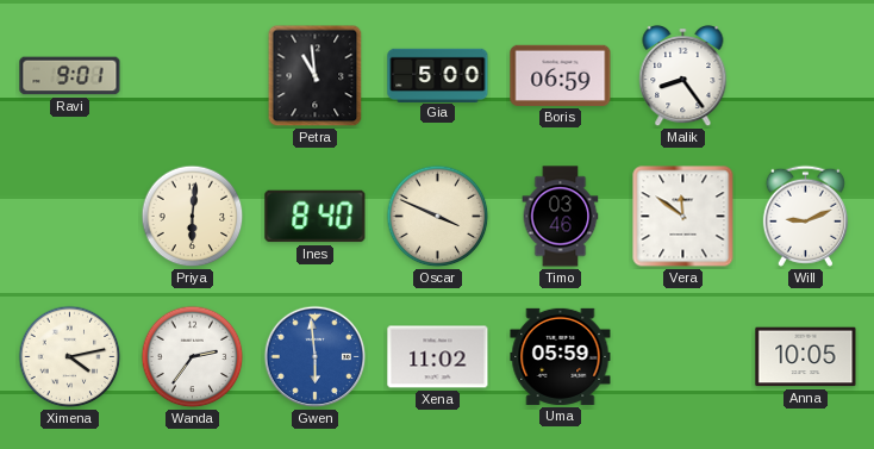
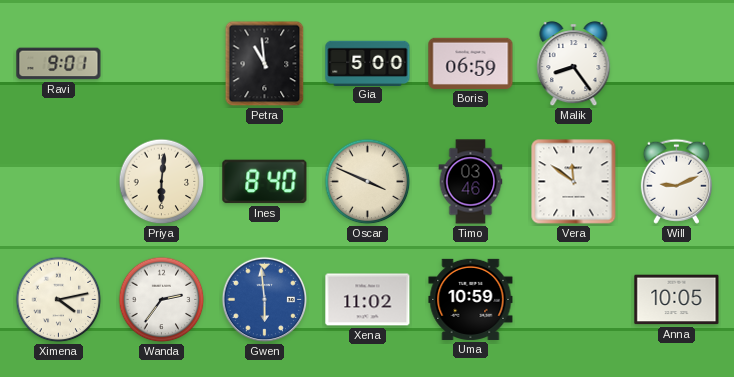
Uma: 05:59 -> 10:59 (471, 299)
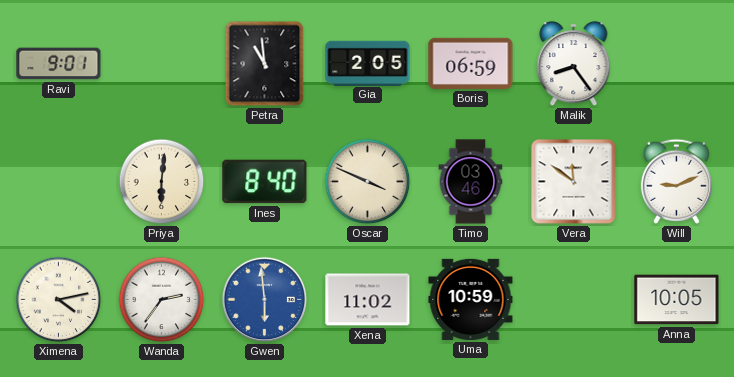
Gia: 5:00 -> 2:05 (368, 63)
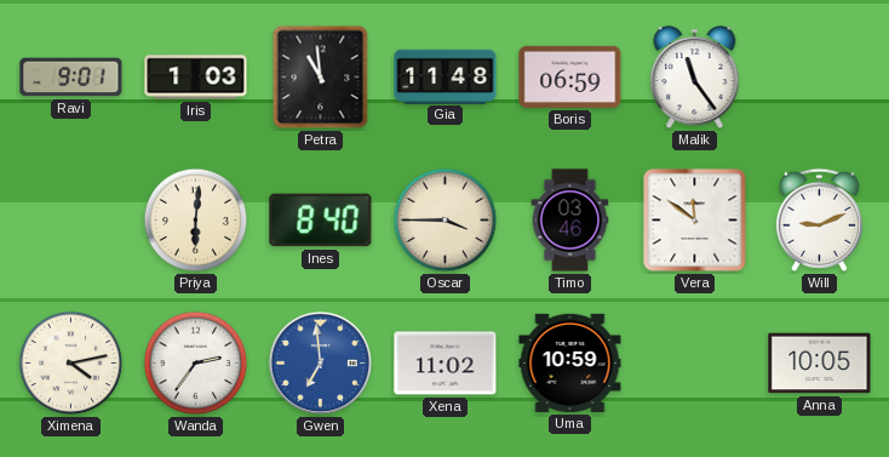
Iris: none -> 1:03 (196, 78)
Gia: 2:05 -> 11:48 (446, 76)
Malik: 8:24 -> 11:24 (695, 78)
Oscar: 3:49 -> 3:45 (446, 221)
Gwen: 5:59 -> 6:59 (321, 364)
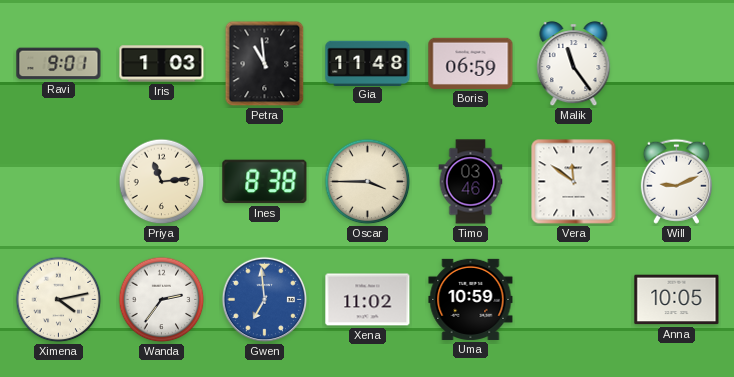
Priya: 6:01 -> 11:14 (162, 182)
Ines: 8:40 -> 8:38 (265, 182)
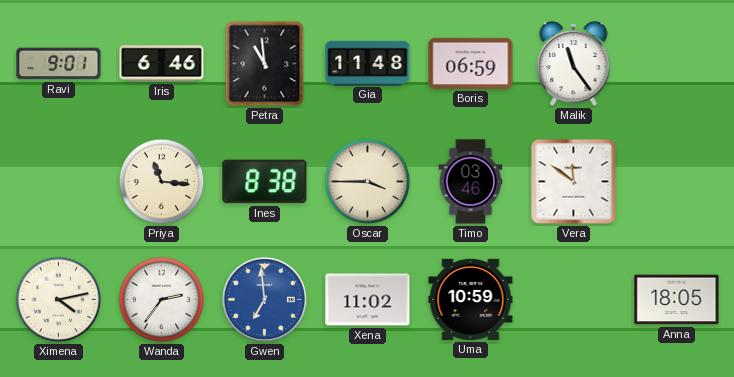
Iris: 1:03 -> 6:46 (162, 64)
Priya: 11:14 -> 11:16 (162, 182)
Will: 9:11 -> none (676, 181)
Anna: 10:05 -> 18:05 (677, 300)
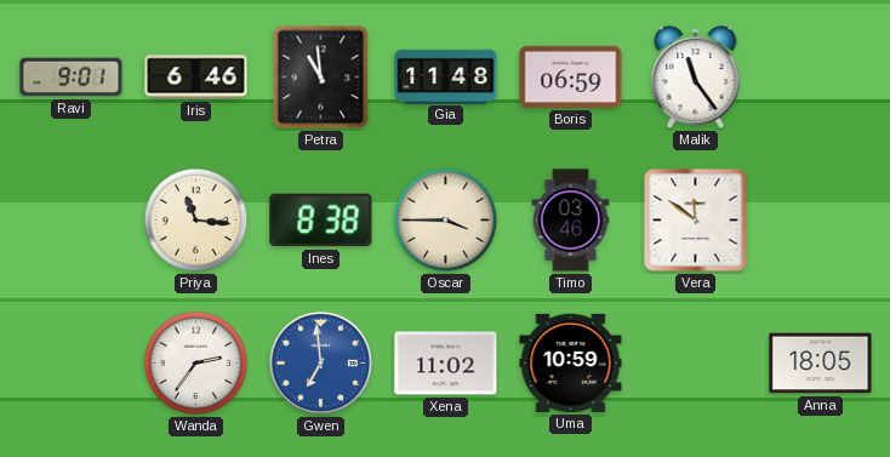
Ximena: 4:13 -> none (59, 300)
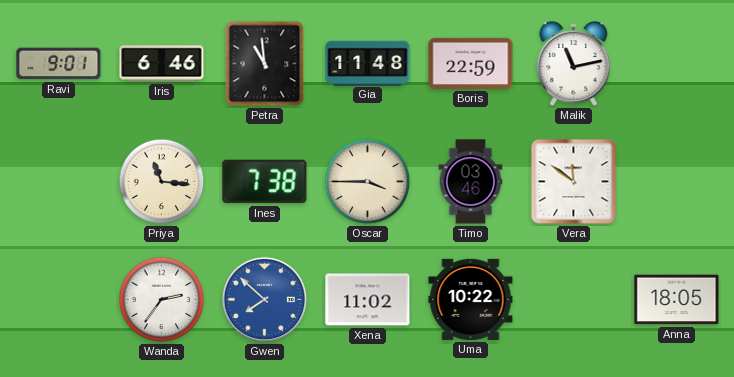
Boris: 06:59 -> 22:59 (471, 63)
Malik: 11:24 -> 11:13 (574, 64)
Ines: 8:38 -> 7:38 (265, 182)
Gwen: 6:59 -> 7:52 (265, 300)
Uma: 10:59 -> 10:22 (471, 299)
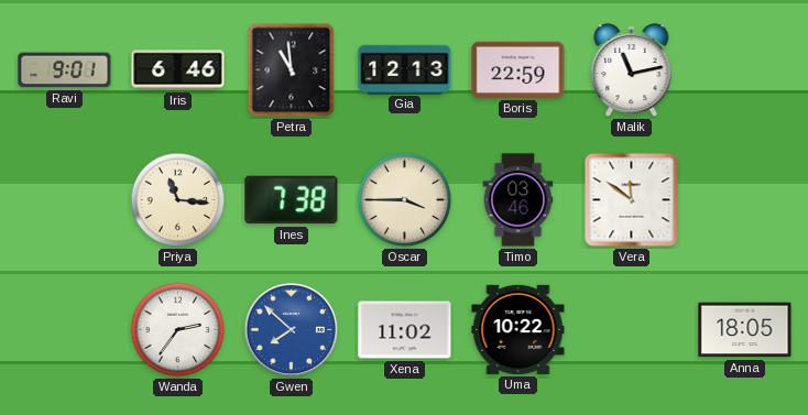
Gia: 11:48 -> 12:13 (405, 69)
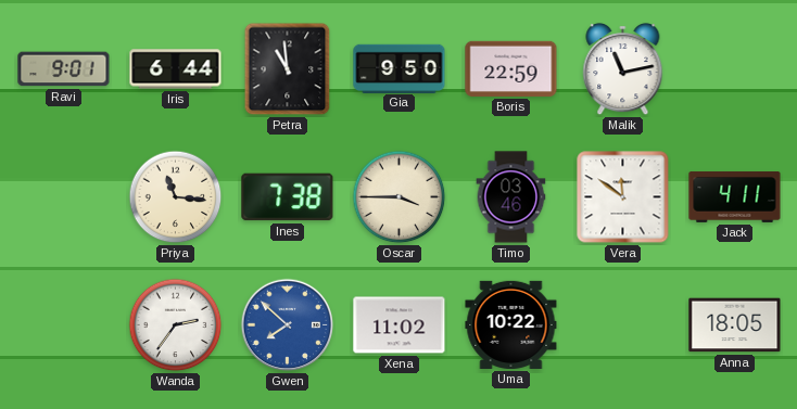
Iris: 6:46 -> 6:44 (176, 69)
Gia: 12:13 -> 9:50 (400, 68)
Jack: none -> 4:11 (735, 197)
